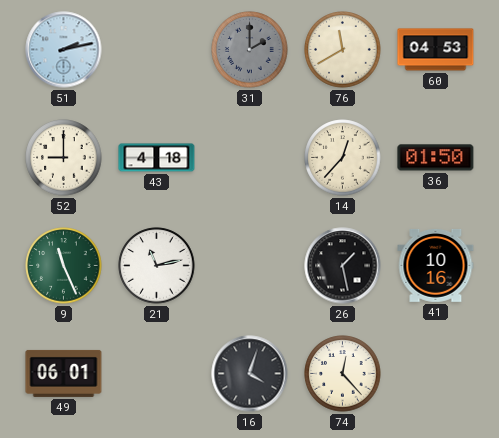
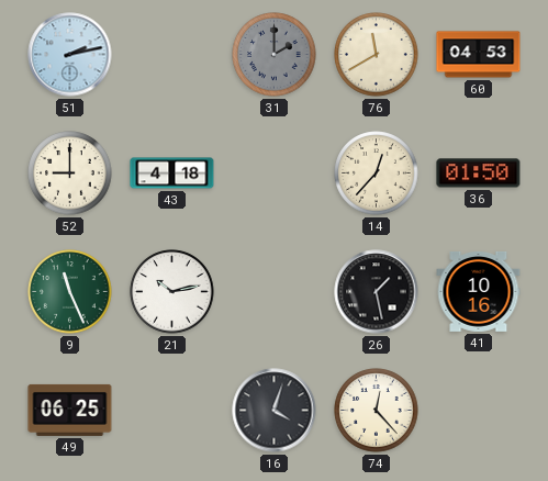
21: 11:13 -> 10:13 (172, 292)
49: 06:01 -> 06:25 (70, 410)
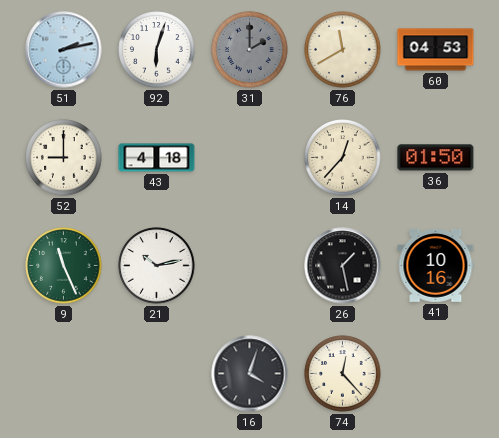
92: none -> 6:03 (157, 50)
49: 06:25 -> none (70, 410)
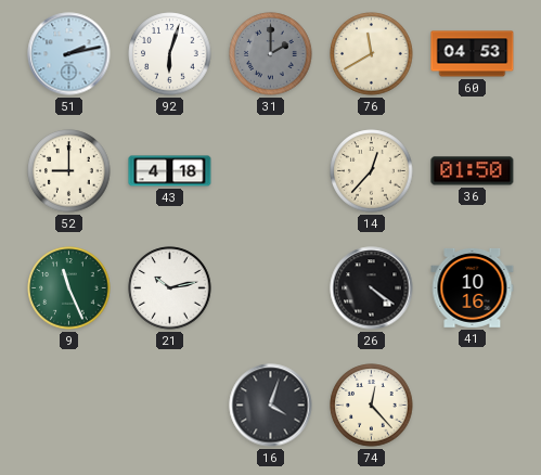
26: 1:28 -> 4:21 (372, 288)
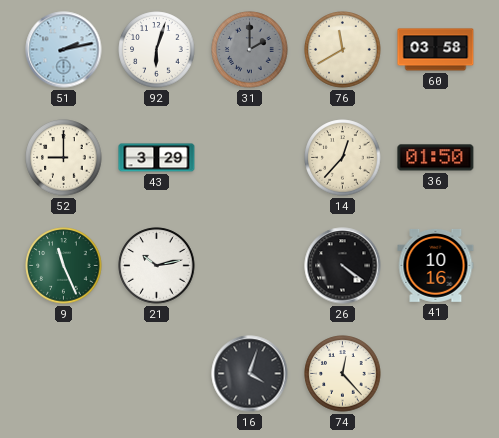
60: 04:53 -> 03:58 (436, 50)
43: 4:18 -> 3:29 (157, 158)
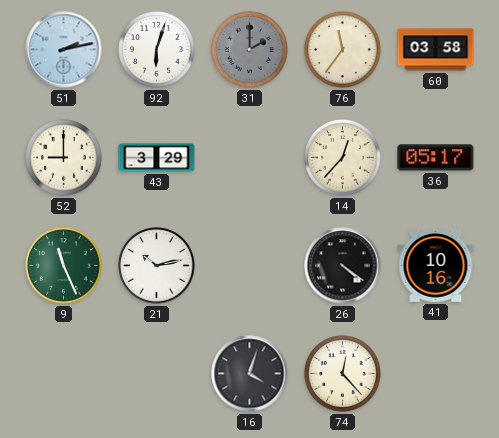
76: 11:40 -> 11:36 (343, 50)
36: 01:50 -> 05:17 (436, 158)
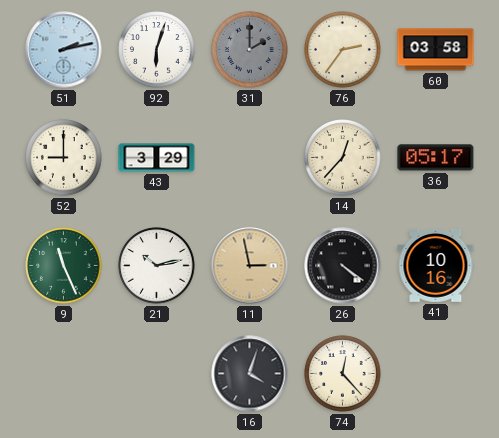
76: 11:36 -> 2:36 (343, 50)
11: none -> 2:58 (250, 266)
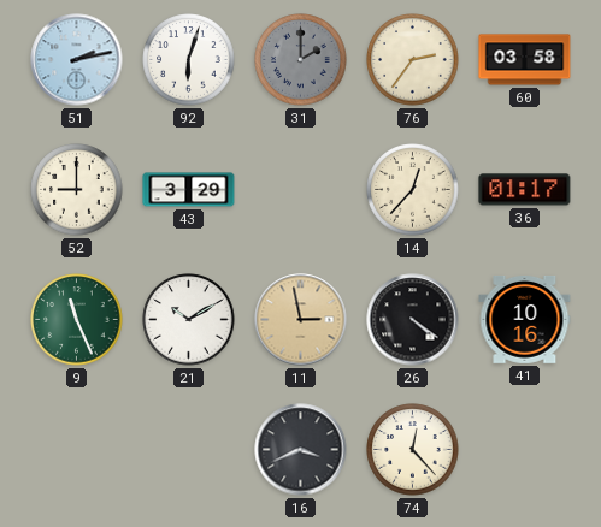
36: 05:17 -> 01:17 (525, 190)
21: 10:13 -> 10:10 (189, 320)
16: 4:03 -> 3:41 (301, 450)
